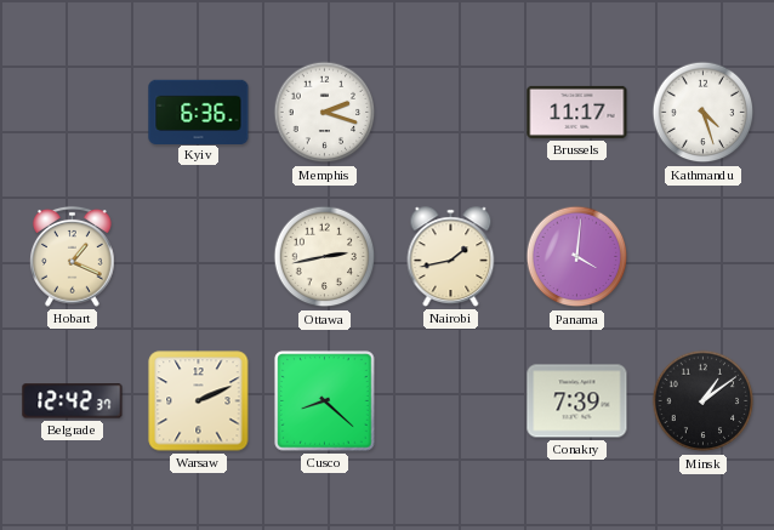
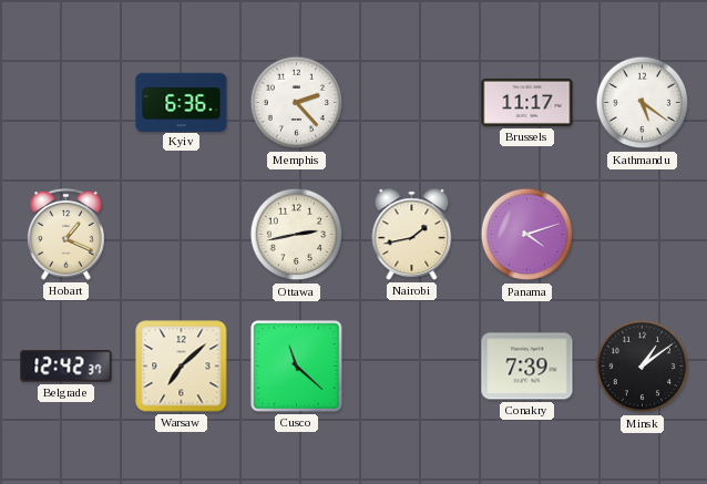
Memphis: 2:18 -> 2:23 (297, 103)
Kathmandu: 4:27 -> 5:21 (643, 103)
Panama: 4:01 -> 4:12 (527, 235)
Warsaw: 2:11 -> 7:08 (182, 367)
Cusco: 8:22 -> 11:22 (297, 367)
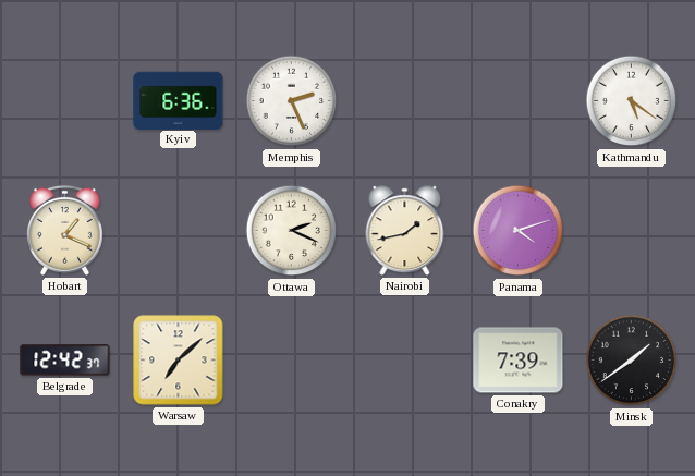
Memphis: 2:23 -> 2:26 (292, 101)
Brussels: 11:17 -> none (527, 102)
Ottawa: 2:43 -> 2:19 (292, 231)
Cusco: 11:22 -> none (297, 367)
Minsk: 1:09 -> 1:39 (632, 361)
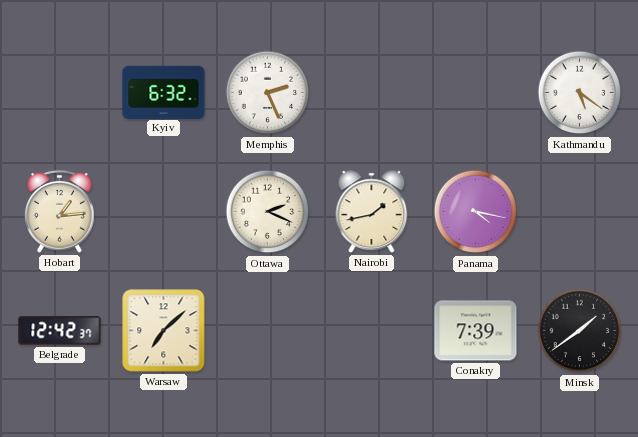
Kyiv: 6:36 -> 6:32 (164, 92)
Hobart: 1:19 -> 1:14 (60, 211)
Panama: 4:12 -> 4:17 (476, 212)
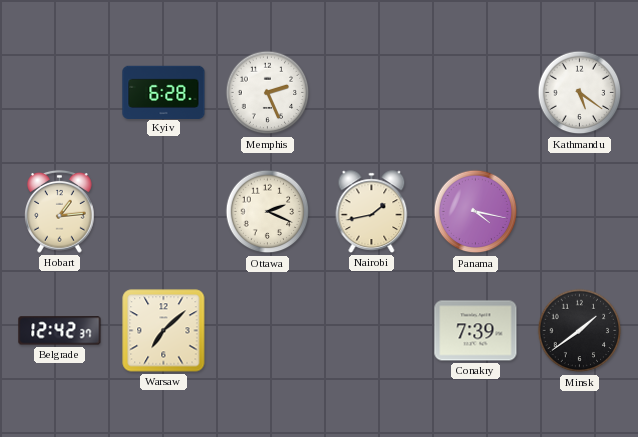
Kyiv: 6:32 -> 6:28 (164, 92)
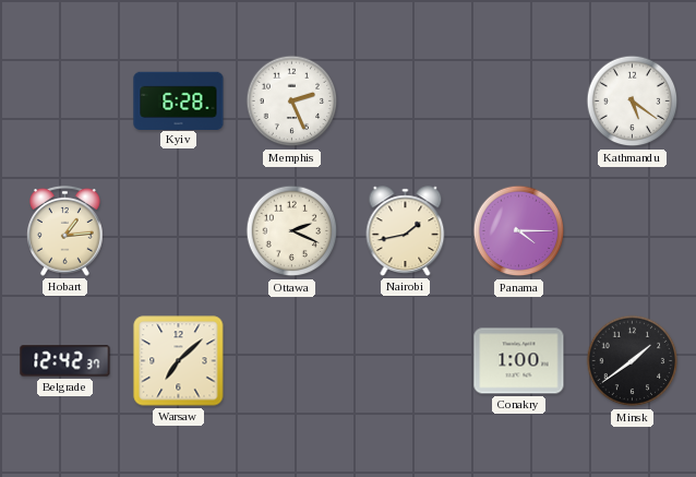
Panama: 4:17 -> 4:15 (519, 231)
Conakry: 7:39 -> 1:00 (519, 361)
